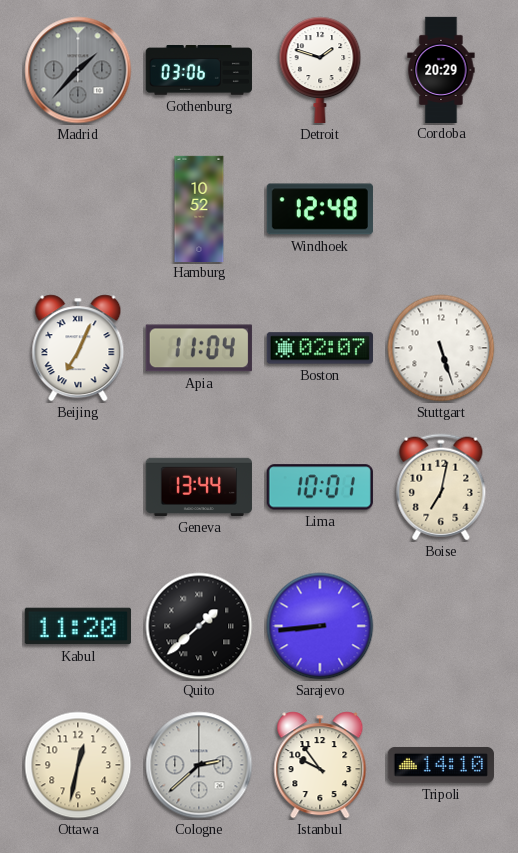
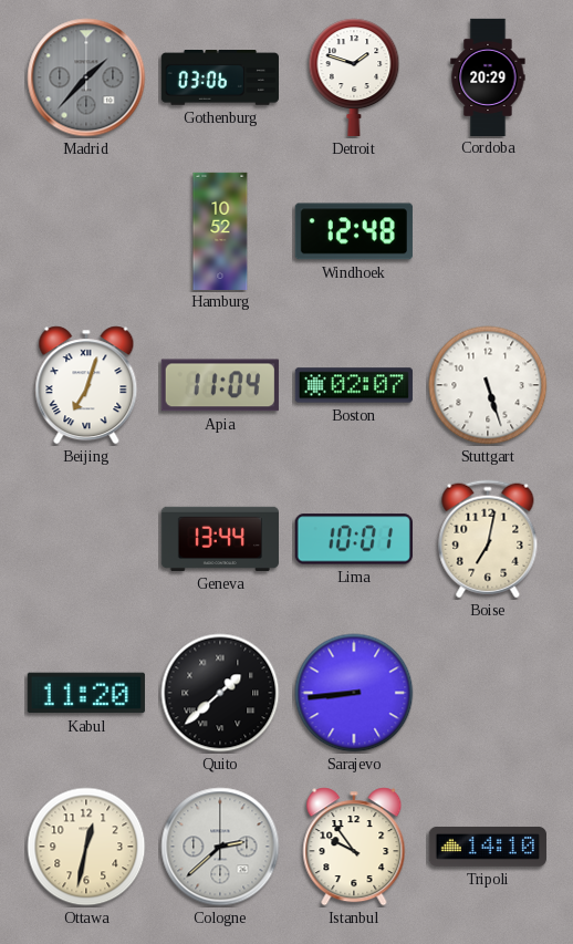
Beijing: 7:04 -> 7:03 (86, 385)
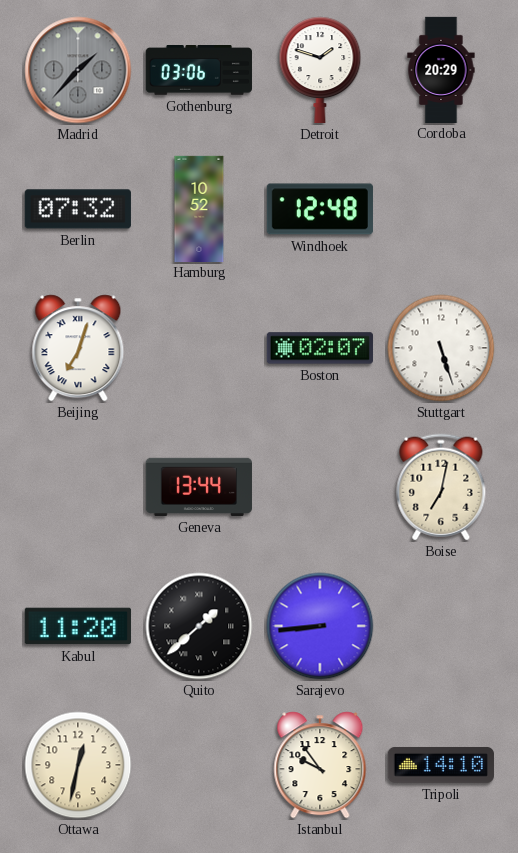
Berlin: none -> 07:32 (78, 209)
Apia: 11:04 -> none (220, 385)
Lima: 10:01 -> none (354, 539)
Cologne: 2:38 -> none (220, 847)
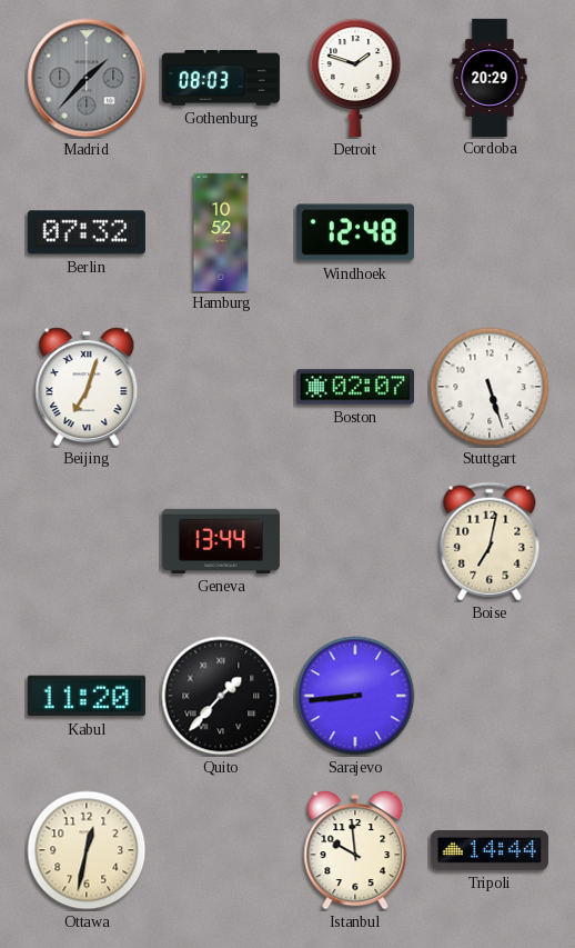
Gothenburg: 03:06 -> 08:03 (221, 78)
Quito: 1:38 -> 1:37 (221, 696)
Istanbul: 9:54 -> 9:59 (355, 850)
Tripoli: 14:10 -> 14:44 (490, 850)
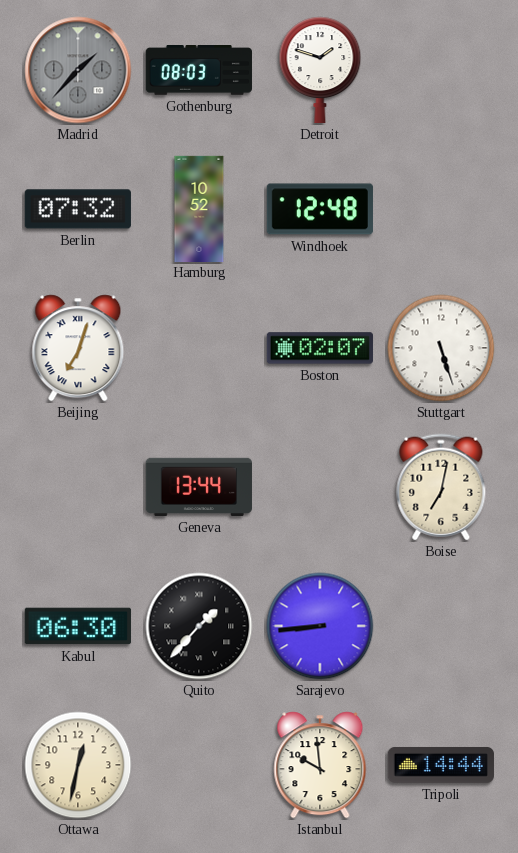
Cordoba: 20:29 -> none (490, 77)
Kabul: 11:20 -> 06:30 (78, 626)
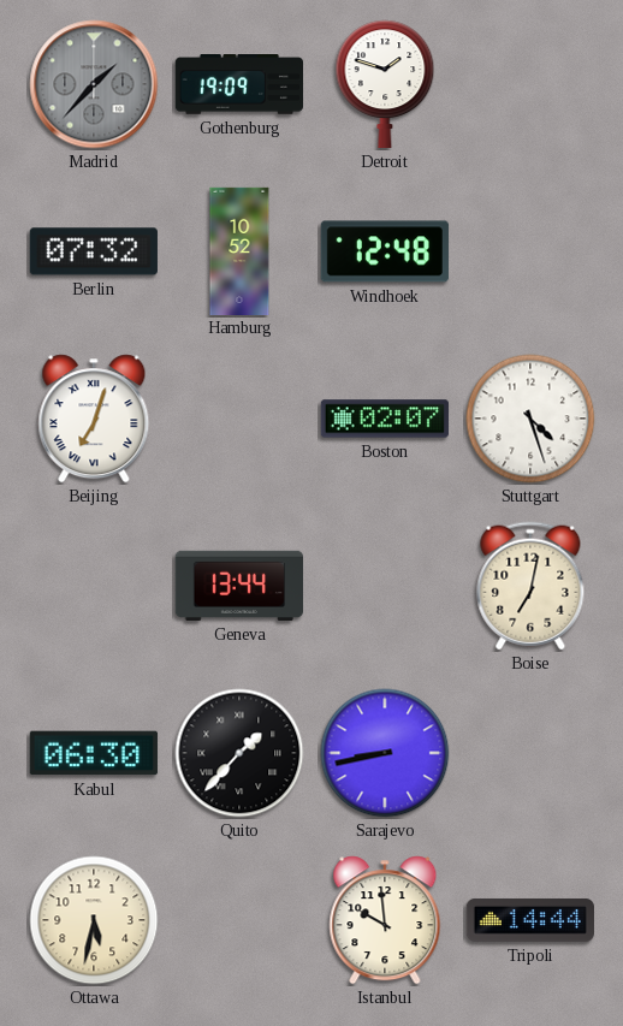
Gothenburg: 08:03 -> 19:09 (239, 84)
Stuttgart: 5:27 -> 4:27 (530, 419)
Sarajevo: 8:44 -> 8:43 (385, 753)
Ottawa: 12:32 -> 5:32 (94, 920)
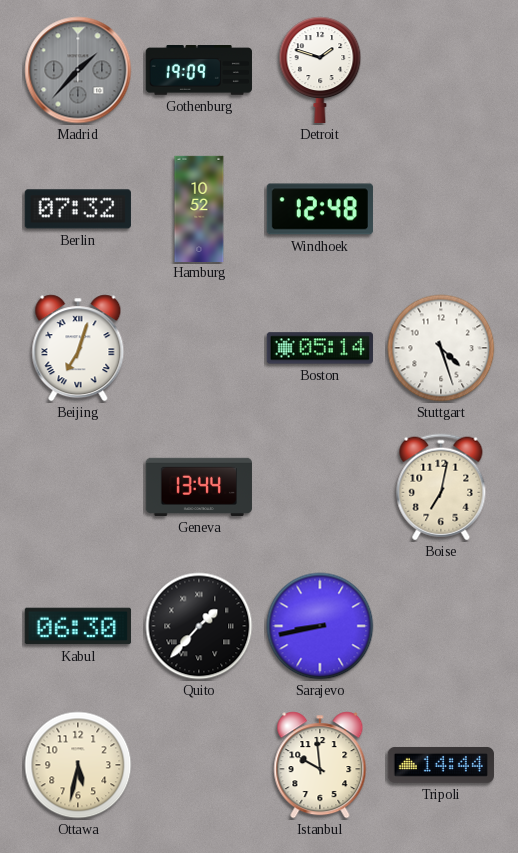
Boston: 02:07 -> 05:14 (320, 348)
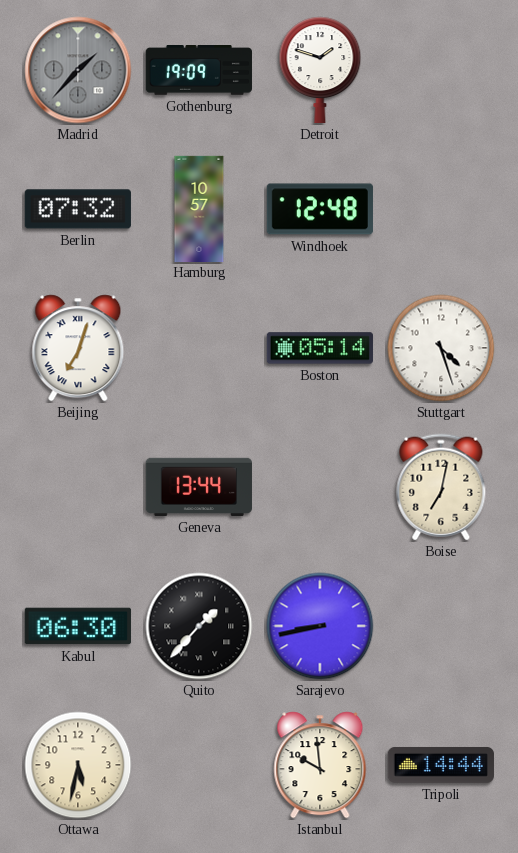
Hamburg: 10:52 -> 10:57 (199, 208)
